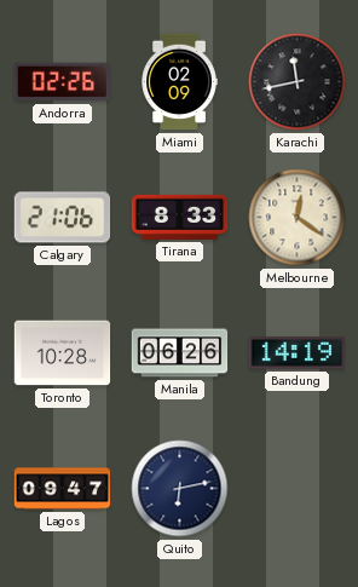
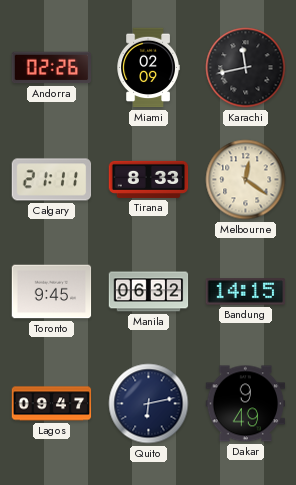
Calgary: 21:06 -> 21:11 (52, 180)
Toronto: 10:28 -> 9:45 (52, 292)
Manila: 06:26 -> 06:32 (149, 292)
Bandung: 14:19 -> 14:15 (246, 292)
Dakar: none -> 9:49 (246, 404)
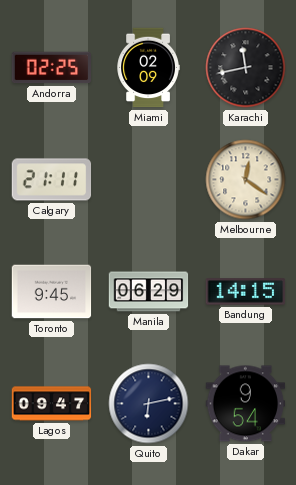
Andorra: 02:26 -> 02:25 (52, 68)
Tirana: 8:33 -> none (149, 179)
Manila: 06:32 -> 06:29 (149, 292)
Dakar: 9:49 -> 9:54 (246, 404)
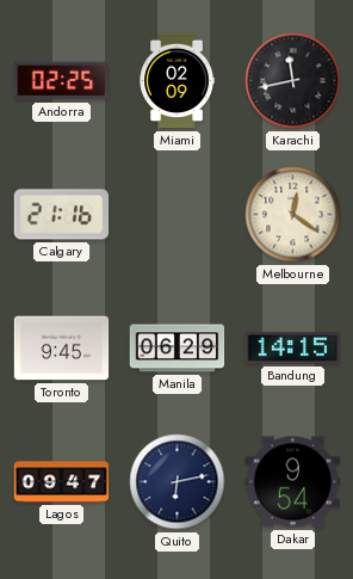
Calgary: 21:11 -> 21:16 (62, 215)
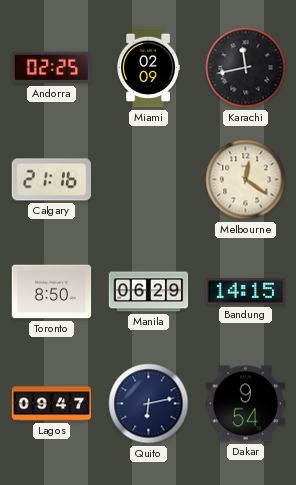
Toronto: 9:45 -> 8:50 (52, 292)
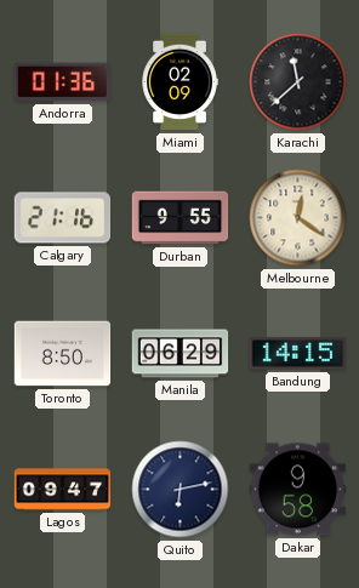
Andorra: 02:25 -> 01:36 (63, 82)
Karachi: 11:43 -> 11:38 (298, 82)
Durban: none -> 9:55 (181, 218)
Dakar: 9:54 -> 9:58 (298, 490)
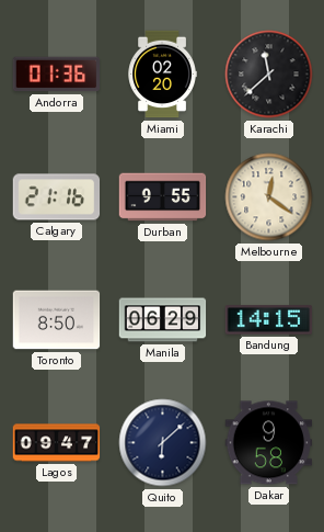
Miami: 02:09 -> 02:20 (162, 75)
Quito: 6:13 -> 6:08 (163, 443)
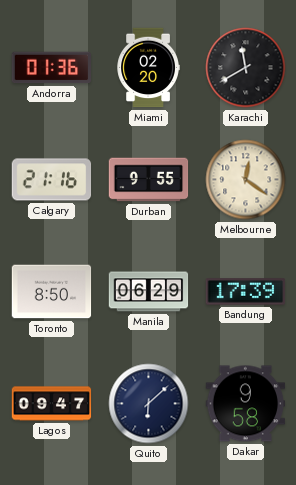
Karachi: 11:38 -> 11:40 (246, 68)
Bandung: 14:15 -> 17:39 (246, 292)
